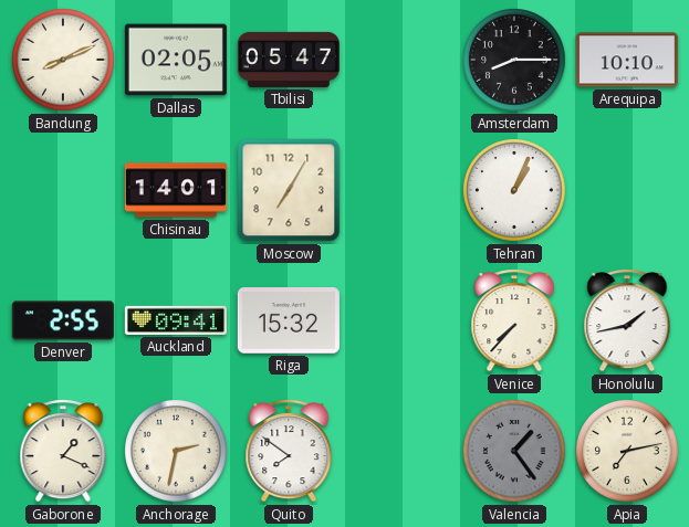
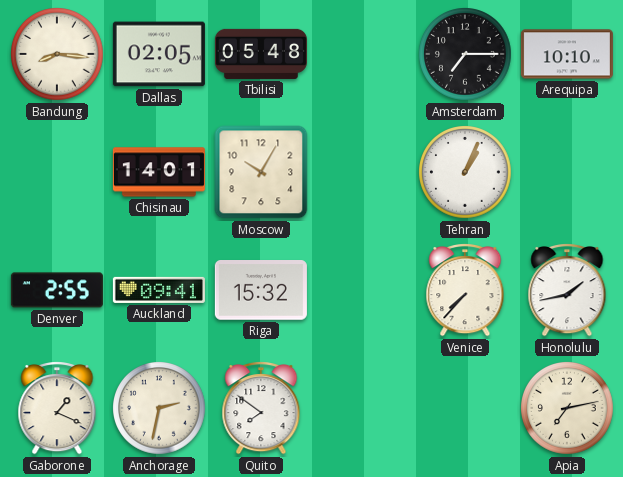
Bandung: 8:11 -> 8:16 (58, 55)
Tbilisi: 05:47 -> 05:48 (261, 54)
Amsterdam: 8:15 -> 7:15 (466, 55)
Moscow: 7:05 -> 10:05 (261, 172)
Valencia: 1:24 -> none (515, 452)
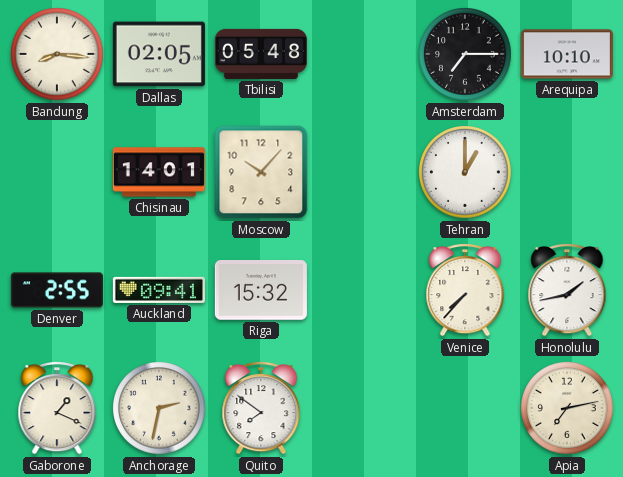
Moscow: 10:05 -> 10:07 (261, 172)
Tehran: 1:04 -> 1:00 (466, 173)
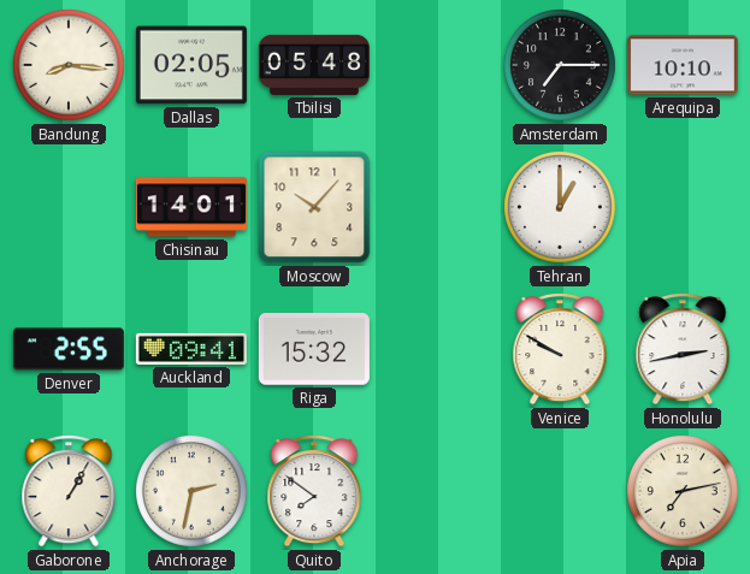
Venice: 7:37 -> 9:50 (560, 350)
Honolulu: 1:43 -> 2:43 (683, 350)
Gaborone: 1:19 -> 1:05 (69, 492)
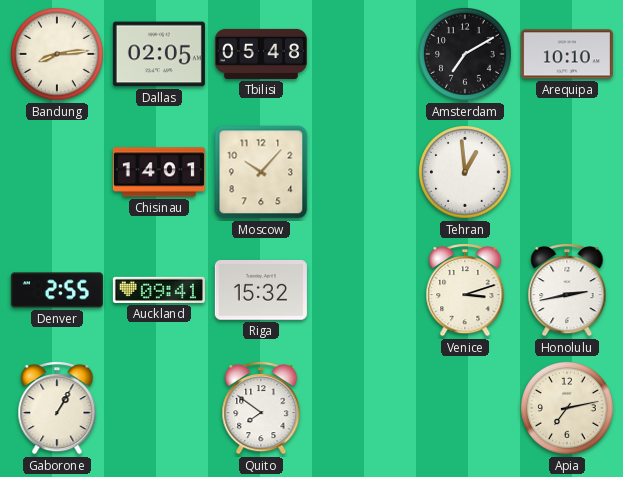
Bandung: 8:16 -> 8:14 (58, 55)
Amsterdam: 7:15 -> 7:10 (466, 55)
Tehran: 1:00 -> 12:59 (466, 173)
Venice: 9:50 -> 3:12 (465, 291)
Anchorage: 2:32 -> none (193, 492)
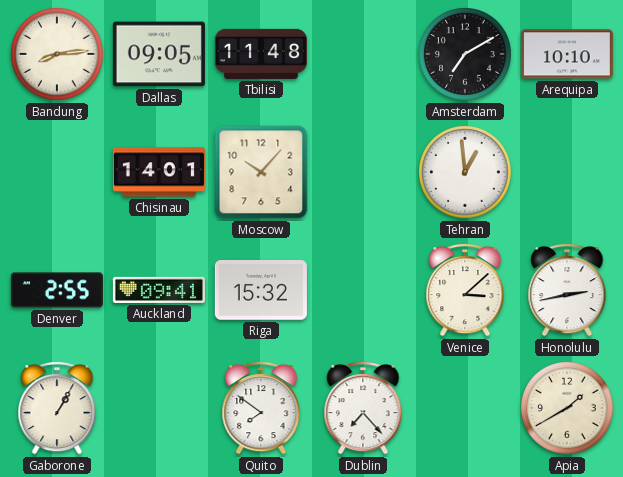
Dallas: 02:05 -> 09:05 (159, 54)
Tbilisi: 05:48 -> 11:48 (261, 54)
Venice: 3:12 -> 3:08 (465, 291)
Dublin: none -> 7:23 (363, 409)
Apia: 7:13 -> 1:40 (568, 409)
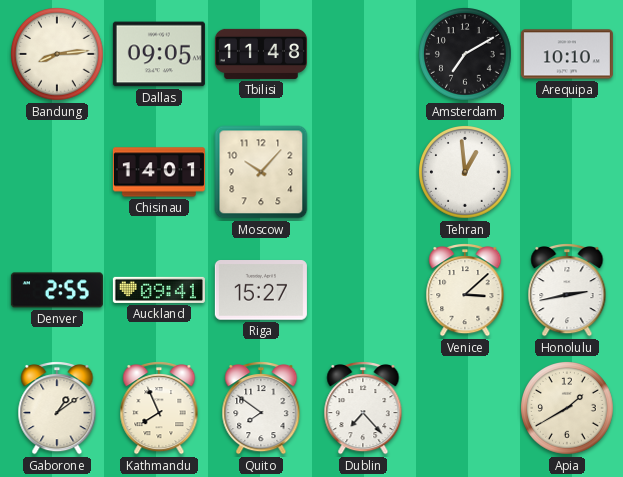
Riga: 15:32 -> 15:27 (261, 291)
Gaborone: 1:05 -> 1:09 (57, 409)
Kathmandu: none -> 7:56 (159, 409)
